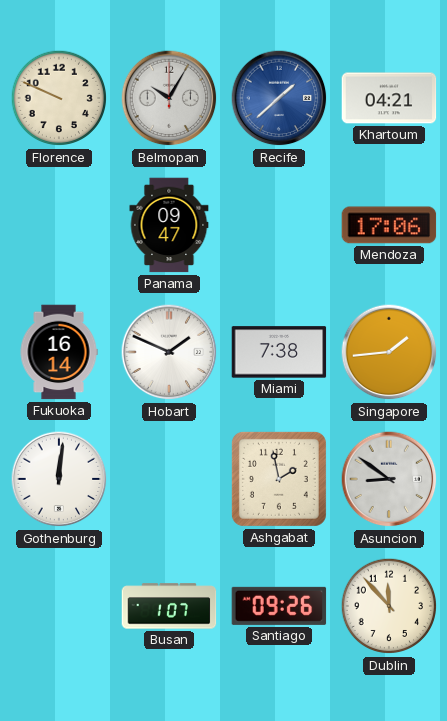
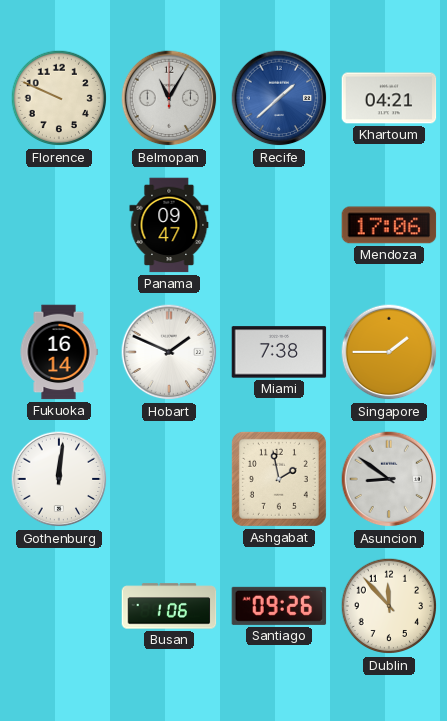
Belmopan: 10:05 -> 11:05 (169, 98)
Singapore: 1:44 -> 1:45 (389, 352)
Busan: 1:07 -> 1:06 (169, 606)
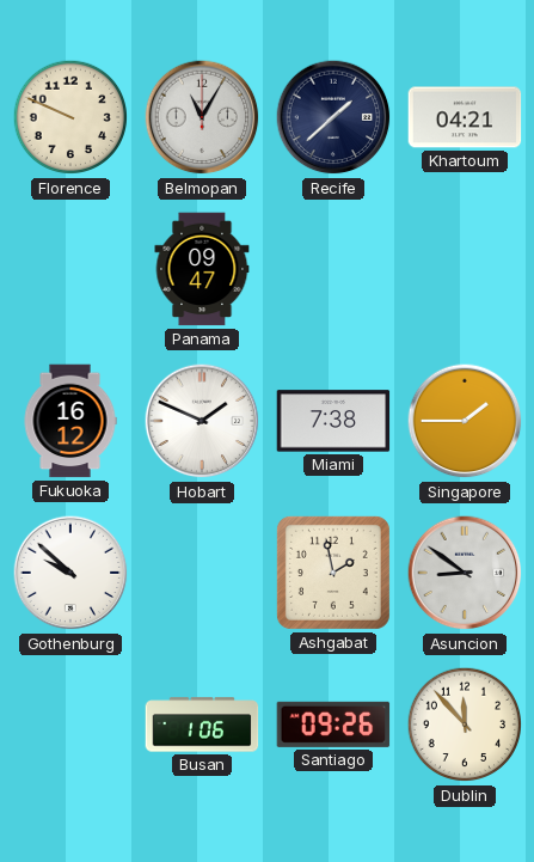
Recife dial: blue -> navy (333, 117)
Mendoza: 17:06 -> none (389, 225)
Fukuoka: 16:14 -> 16:12 (70, 421)
Gothenburg: 12:01 -> 9:52 (70, 573)
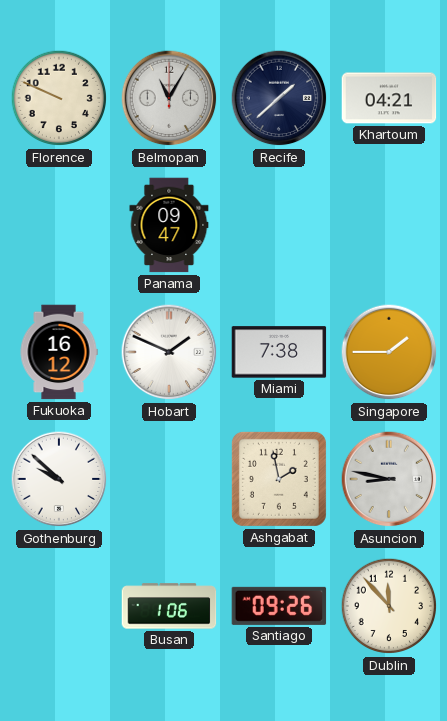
Asuncion: 8:51 -> 8:47 (389, 479)
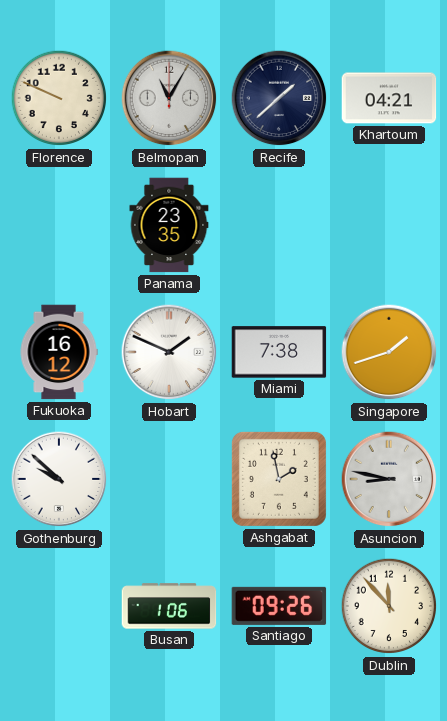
Panama: 09:47 -> 23:35 (169, 225)
Singapore: 1:45 -> 1:42 (389, 352)
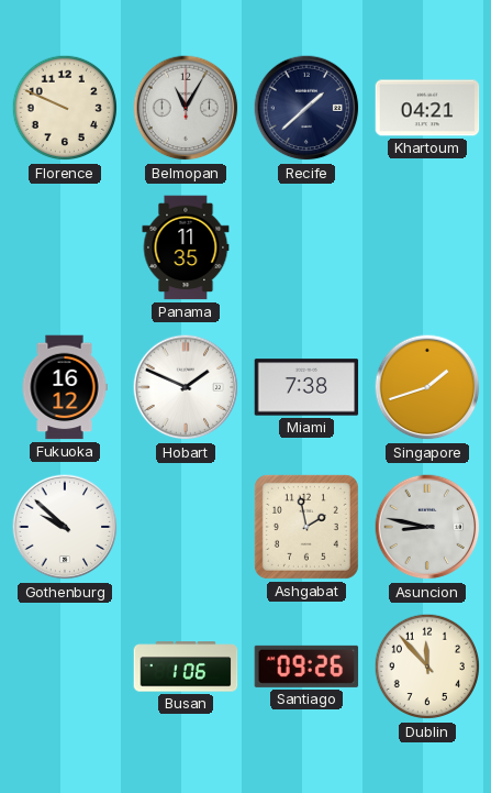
Panama: 23:35 -> 11:35 (186, 247)
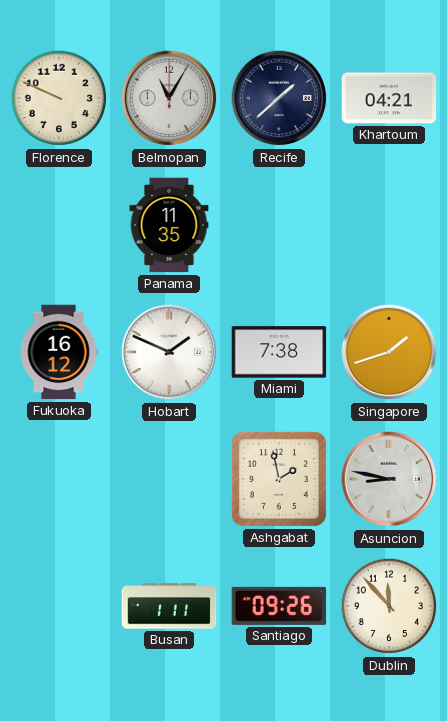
Gothenburg: 9:52 -> none (65, 527)
Busan: 1:06 -> 1:11 (169, 606)
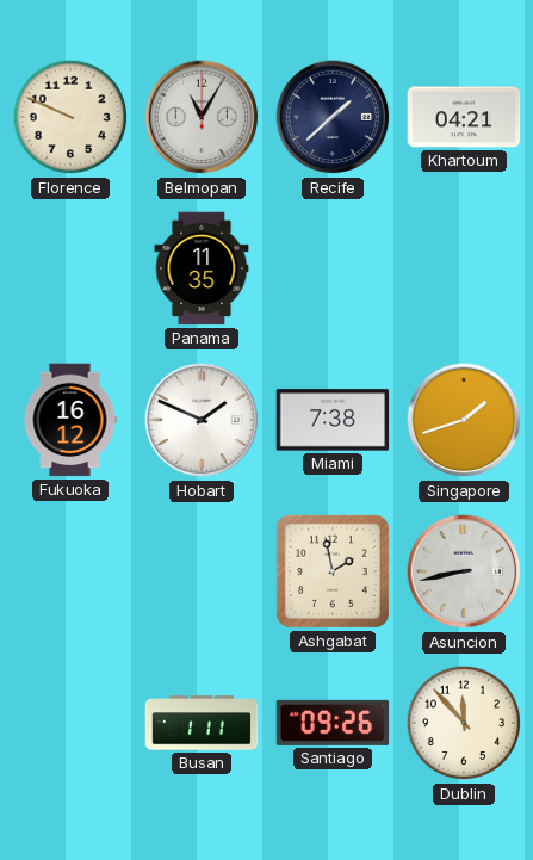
Asuncion: 8:47 -> 8:43 (464, 571)
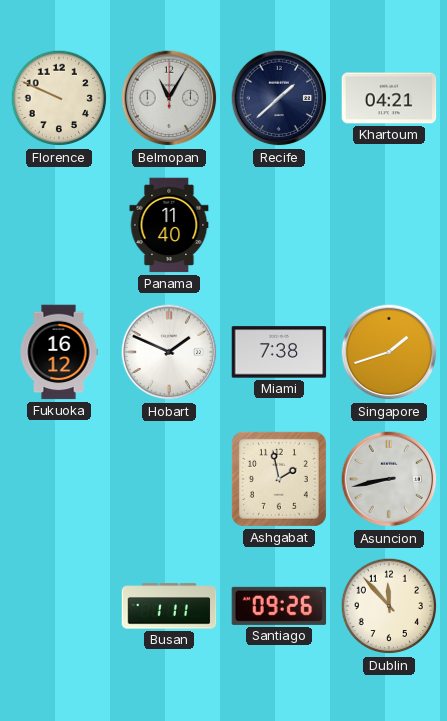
Panama: 11:35 -> 11:40 (169, 225)
